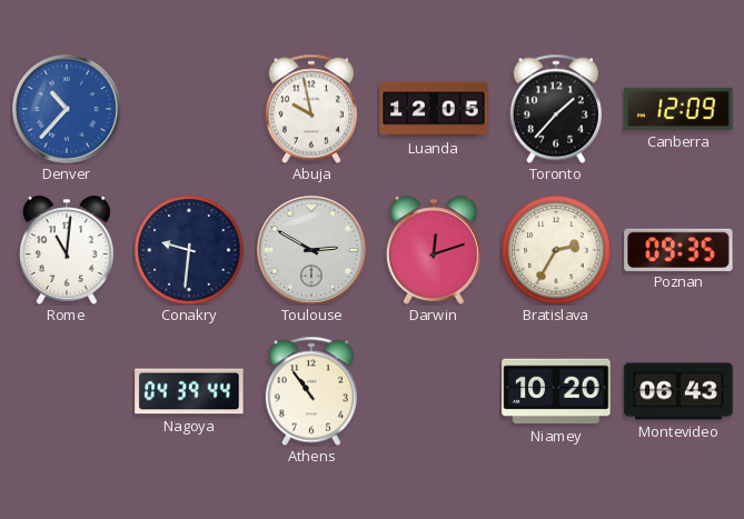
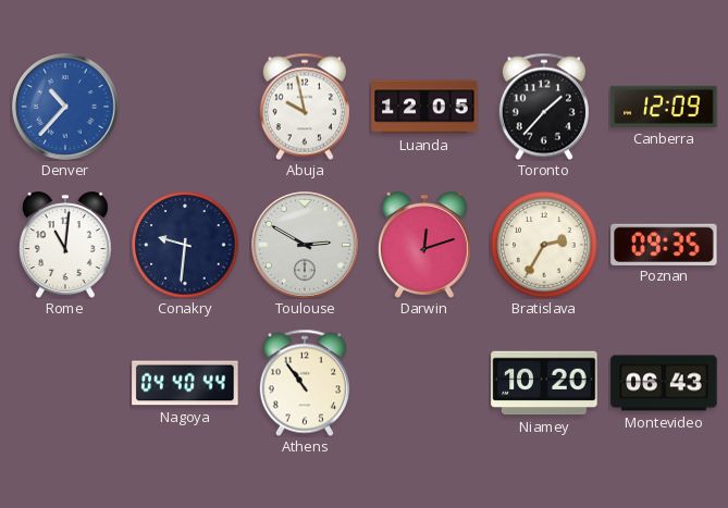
Nagoya: 04:39 -> 04:40 (185, 383)
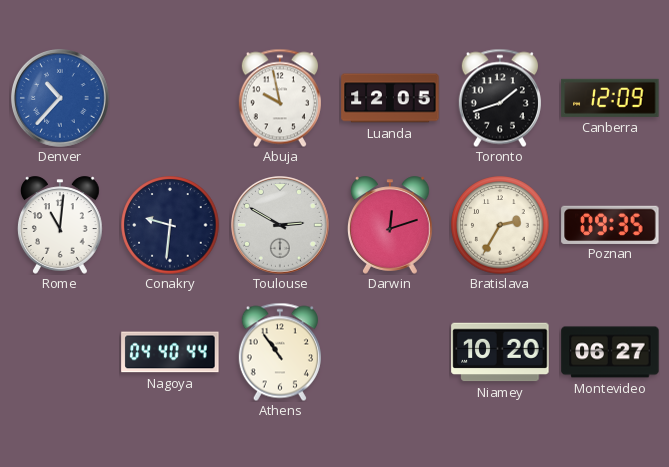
Toronto: 1:37 -> 1:42 (500, 98)
Montevideo: 06:43 -> 06:27 (610, 352)
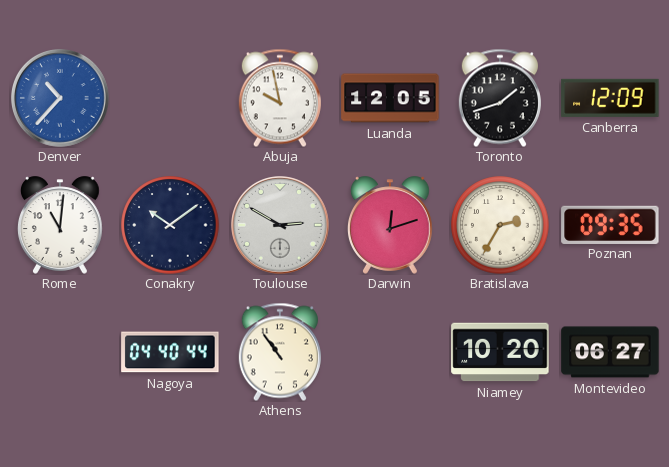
Conakry: 9:31 -> 10:09 (170, 225)
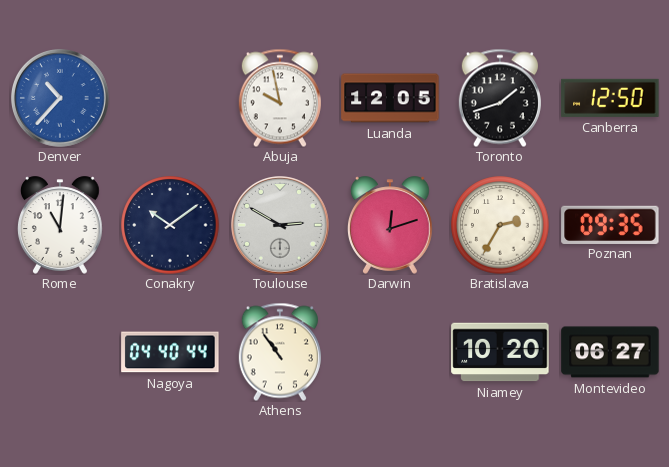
Canberra: 12:09 -> 12:50 (610, 98)
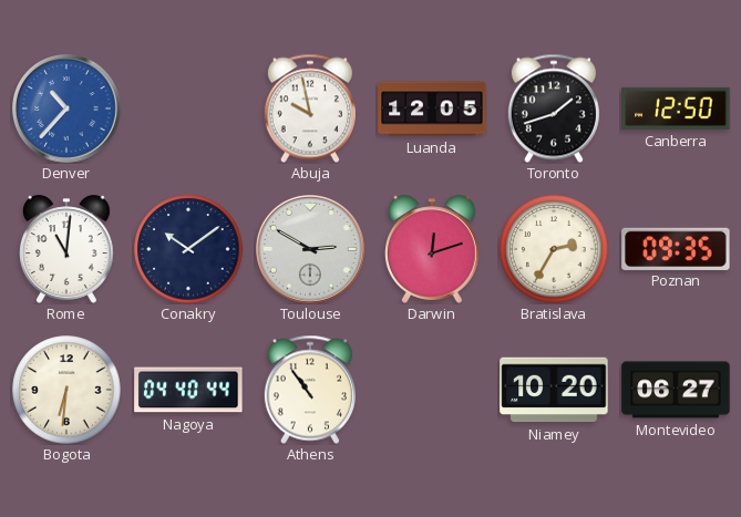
Bogota: none -> 6:31 (66, 390)
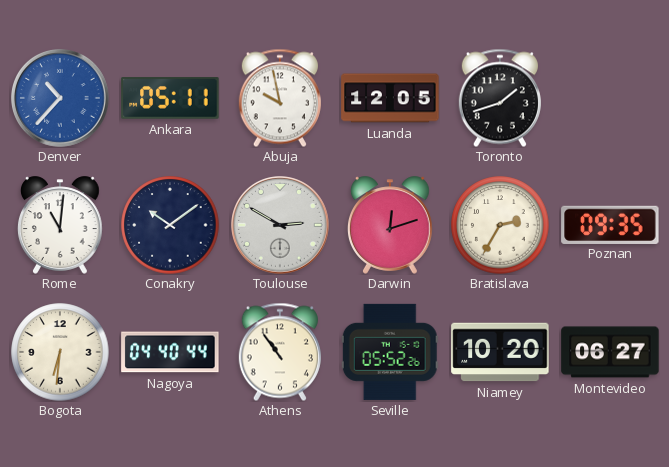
Ankara: none -> 05:11 (170, 98)
Canberra: 12:50 -> none (676, 108)
Seville: none -> 05:52 (390, 352)
